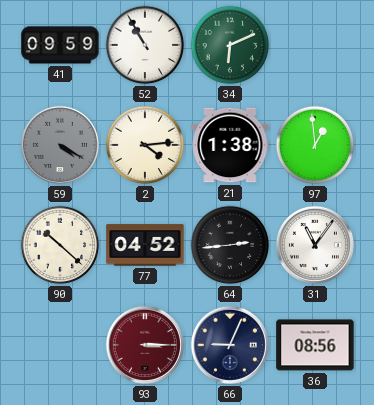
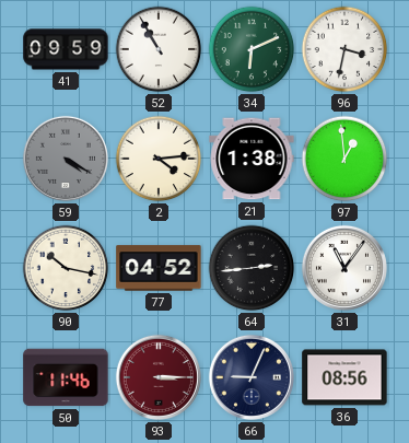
96: none -> 3:32 (344, 49)
90: 10:22 -> 10:17 (66, 268)
50: none -> 11:46 (66, 377)
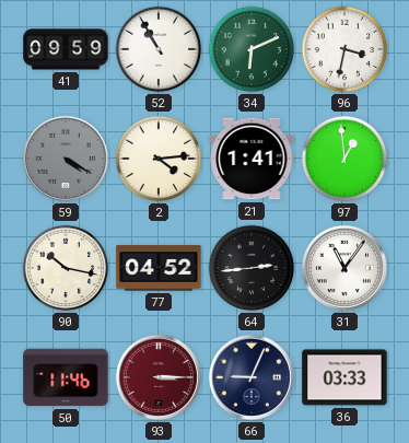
21: 1:38 -> 1:41 (252, 159)
36: 08:56 -> 03:33 (344, 377)
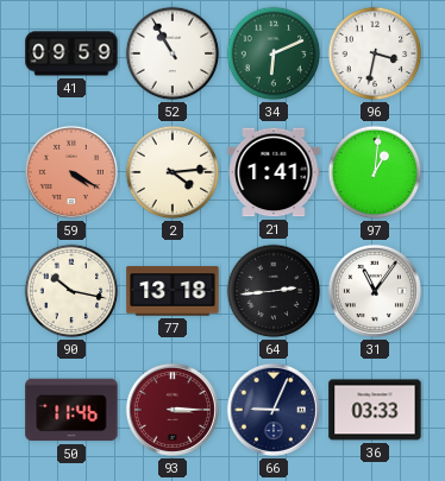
59 dial: grey -> salmon (71, 172)
97: 12:59 -> 1:01 (375, 172)
77: 04:52 -> 13:18 (173, 291)
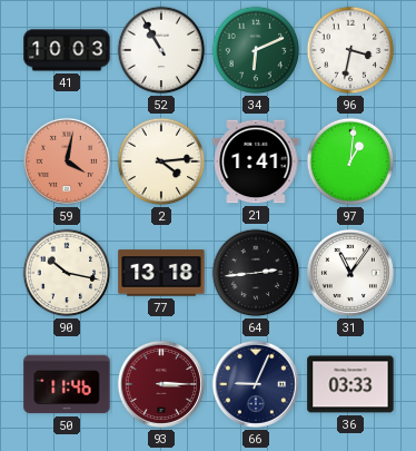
41: 09:59 -> 10:03 (67, 50)
59: 4:20 -> 4:02 (67, 161)
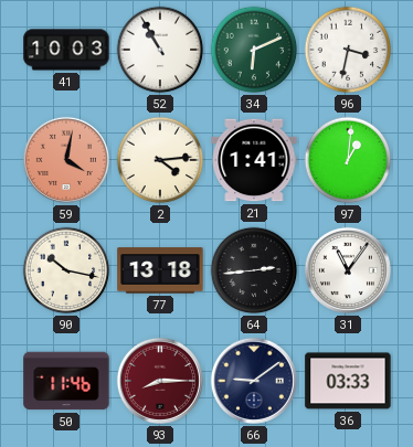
93: 3:15 -> 8:15 (160, 381)
66: 9:04 -> 9:09 (254, 381)
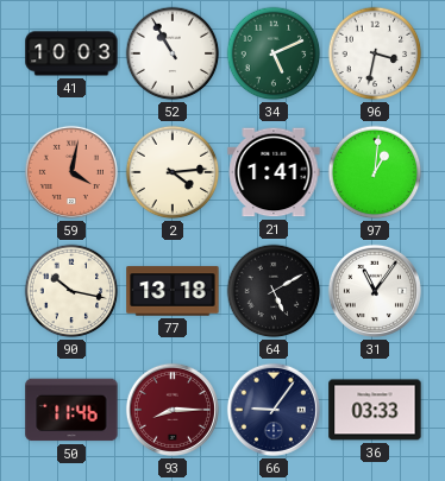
34: 6:11 -> 5:11 (274, 53)
64: 2:44 -> 5:10 (274, 291)
66: 9:09 -> 9:06 (274, 410)
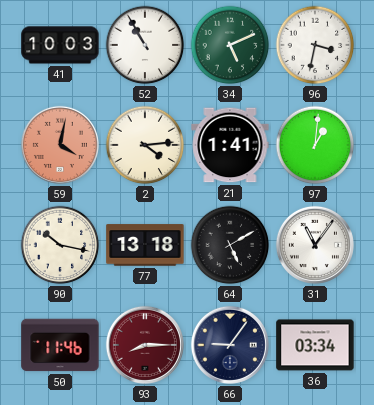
36: 03:33 -> 03:34 (315, 345)
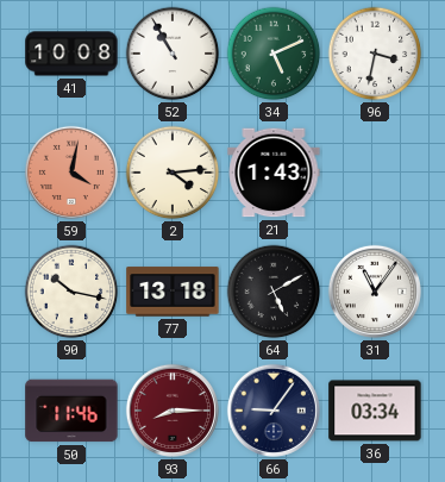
41: 10:03 -> 10:08 (71, 54)
21: 1:41 -> 1:43 (274, 173)
97: 1:01 -> none (315, 145)
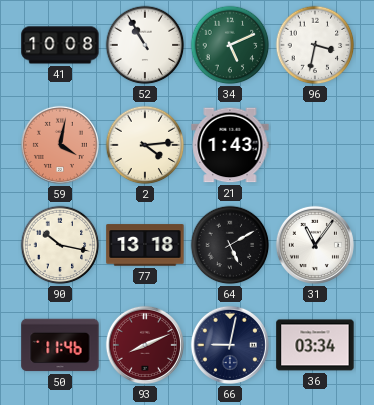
93: 8:15 -> 8:11 (145, 345)
66: 9:06 -> 9:02 (230, 345)
